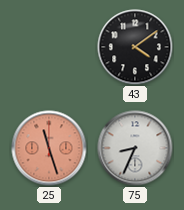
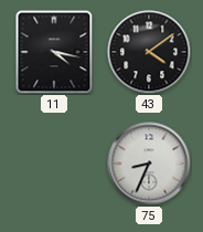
11: none -> 4:17 (54, 52)
25: 11:27 -> none (49, 148)
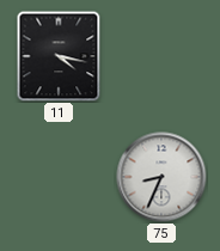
43: 4:09 -> none (149, 52)
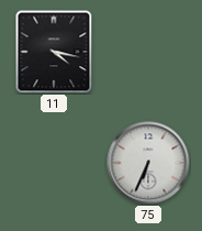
75: 8:34 -> 6:34 (148, 163)
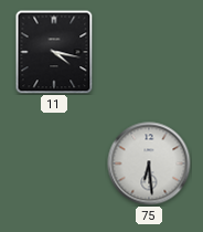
75: 6:34 -> 6:29 (149, 164)
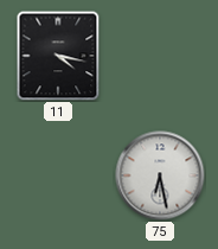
75: 6:29 -> 6:28 (160, 175)
